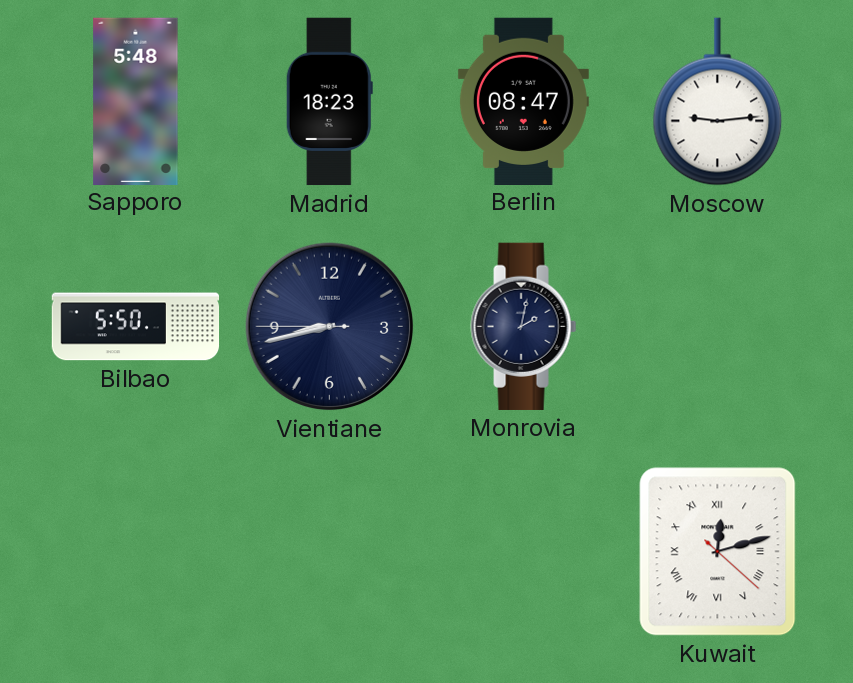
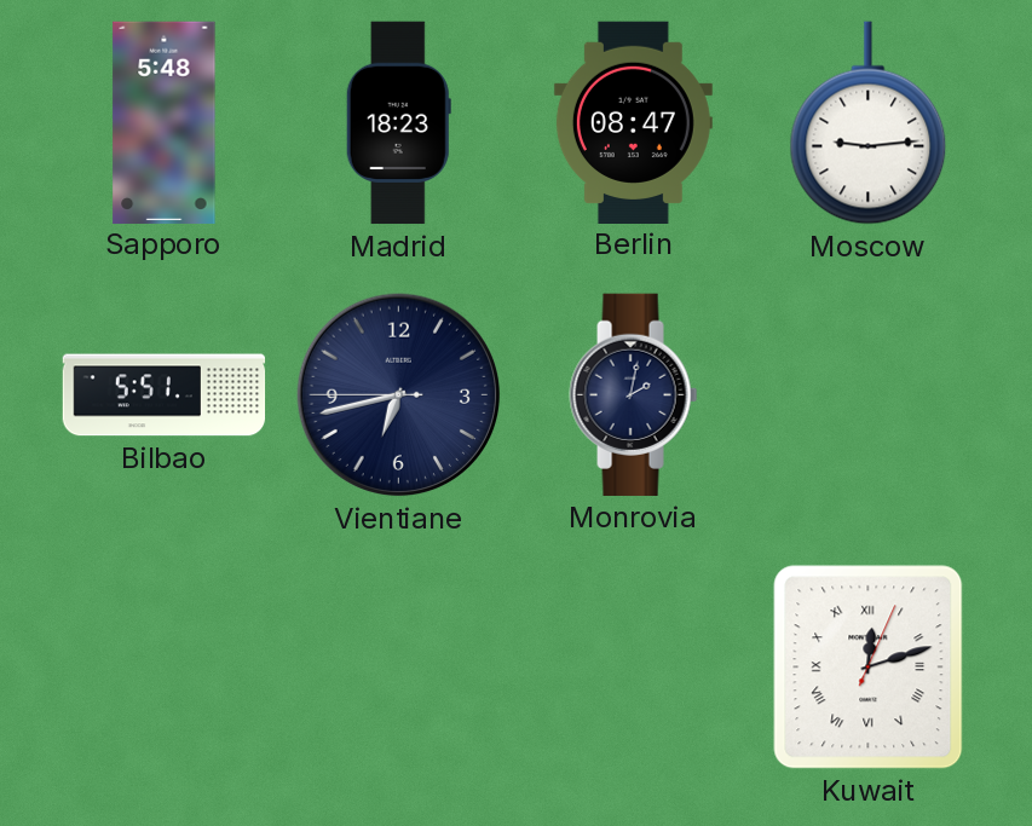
Bilbao: 5:50 -> 5:51 (165, 395)
Vientiane: 8:42 -> 6:42 (399, 395)
Kuwait: 12:12:22 -> 12:12:04 (869, 668)
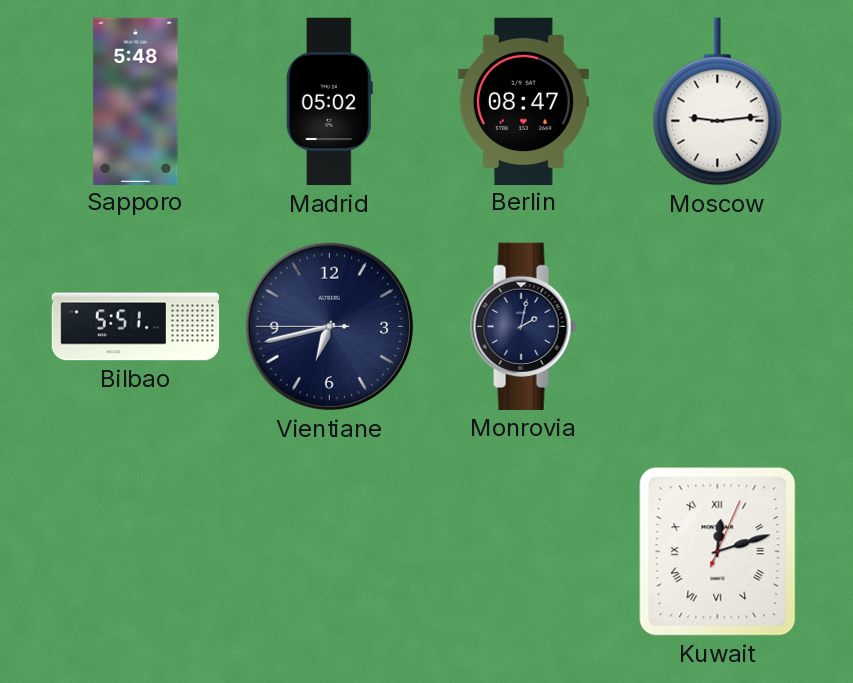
Madrid: 18:23 -> 05:02 (329, 102)
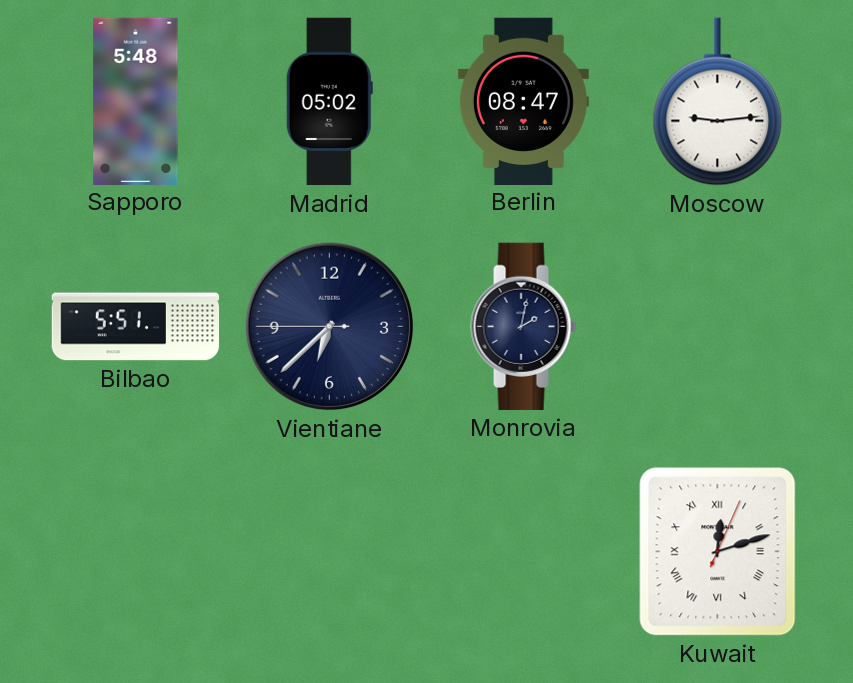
Vientiane: 6:42 -> 6:37 (330, 327)
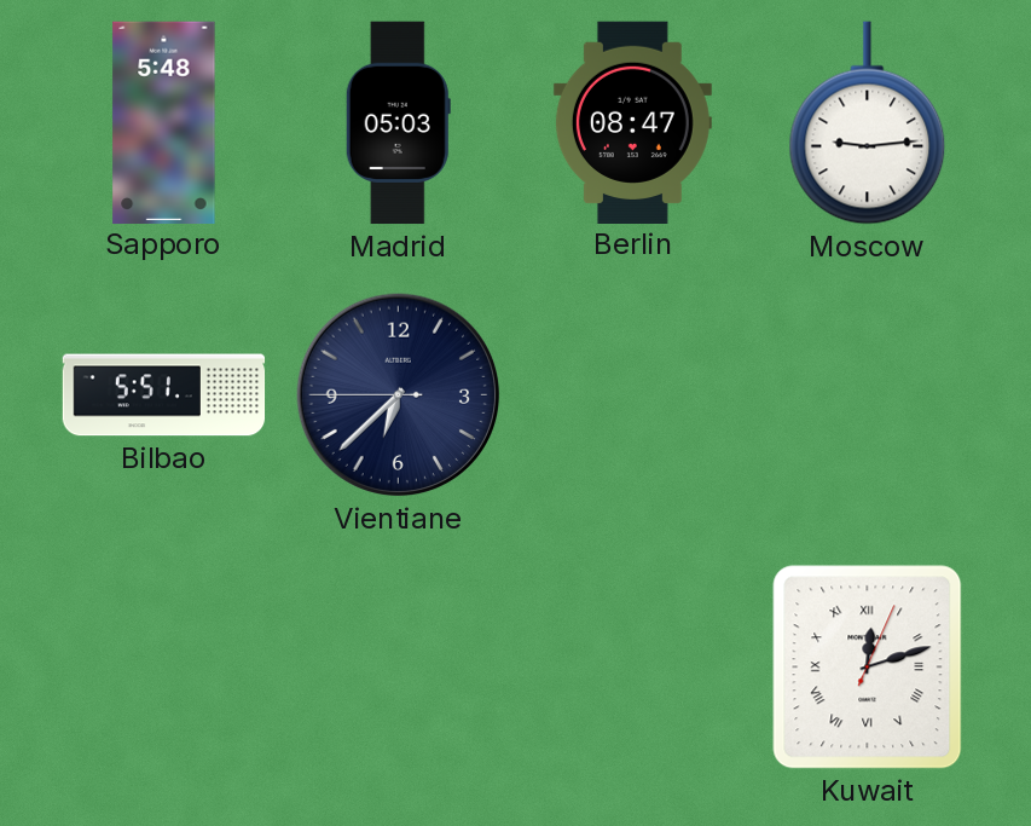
Madrid: 05:02 -> 05:03 (398, 123)
Monrovia: 2:02 -> none (524, 326)
